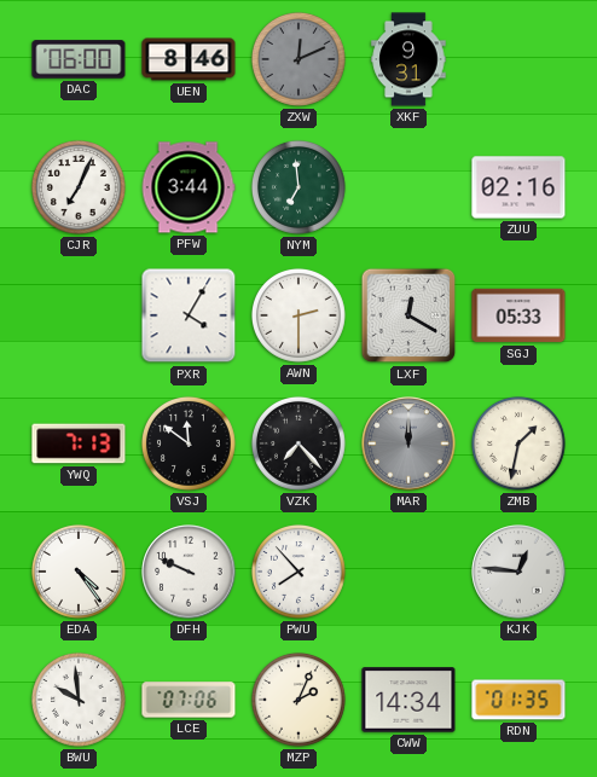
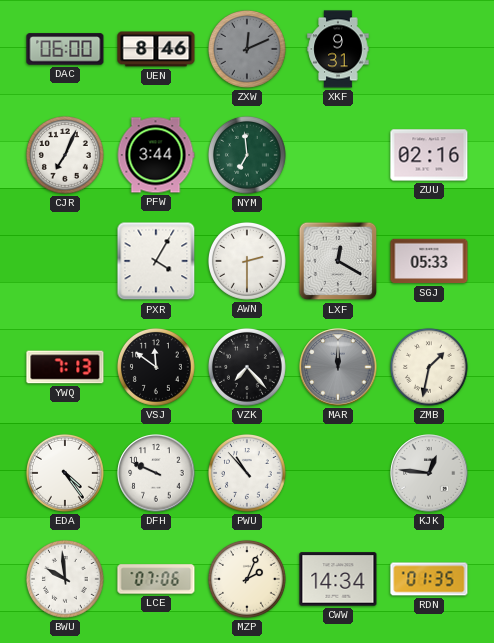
PWU: 7:53 -> 10:53 (247, 473)
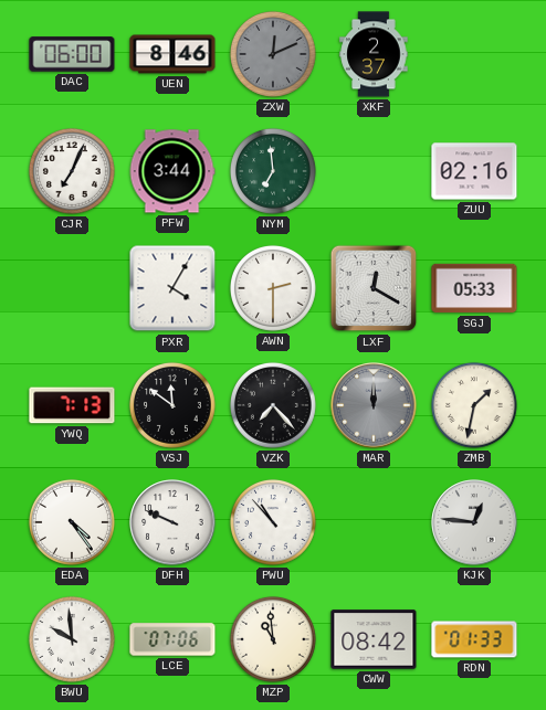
XKF: 9:31 -> 2:37 (374, 54)
MZP: 2:04 -> 10:59 (273, 639)
CWW: 14:34 -> 08:42 (374, 639)
RDN: 01:35 -> 01:33 (474, 639)
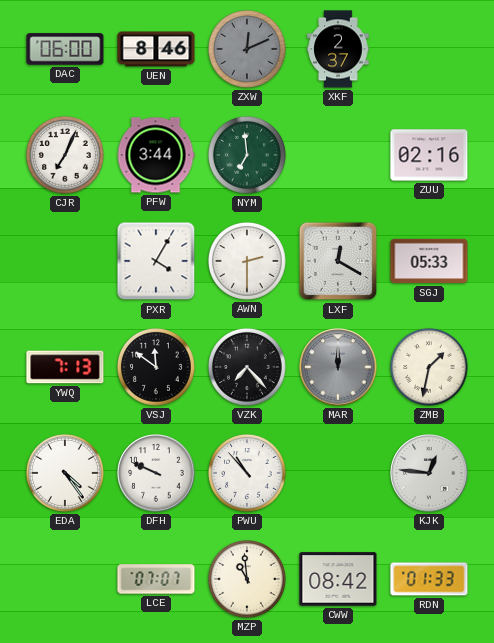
BWU: 9:59 -> none (72, 639)
LCE: 07:06 -> 07:07 (156, 579)
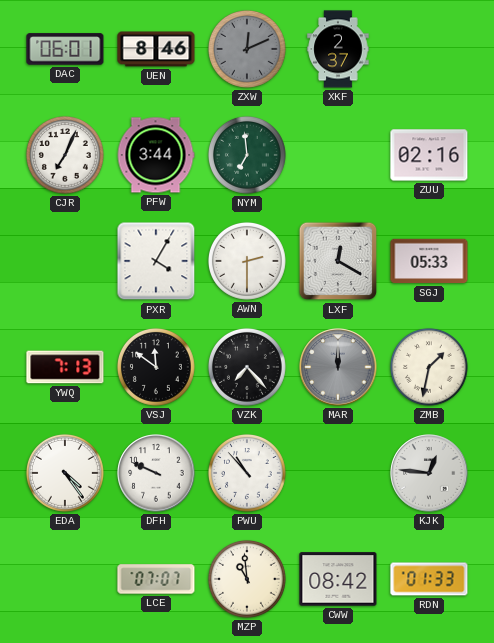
DAC: 06:00 -> 06:01 (65, 49)
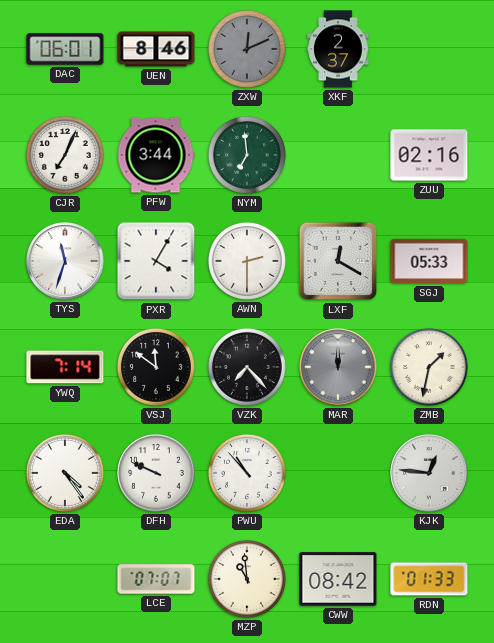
TYS: none -> 11:33 (65, 261)
YWQ: 7:13 -> 7:14 (65, 367)
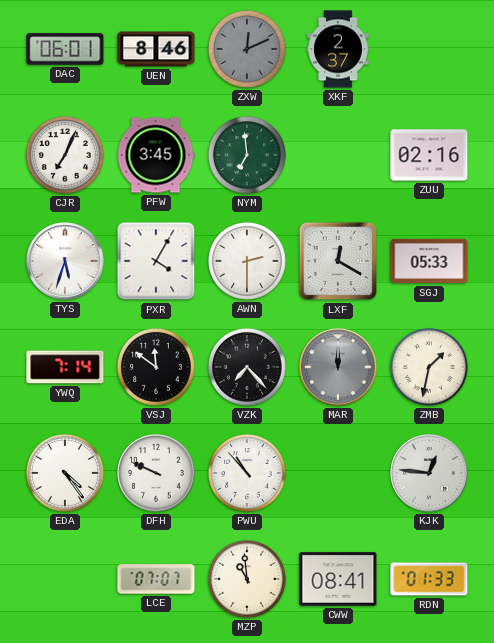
PFW: 3:44 -> 3:45 (156, 155)
TYS: 11:33 -> 5:33 (65, 261)
CWW: 08:42 -> 08:41 (338, 579)
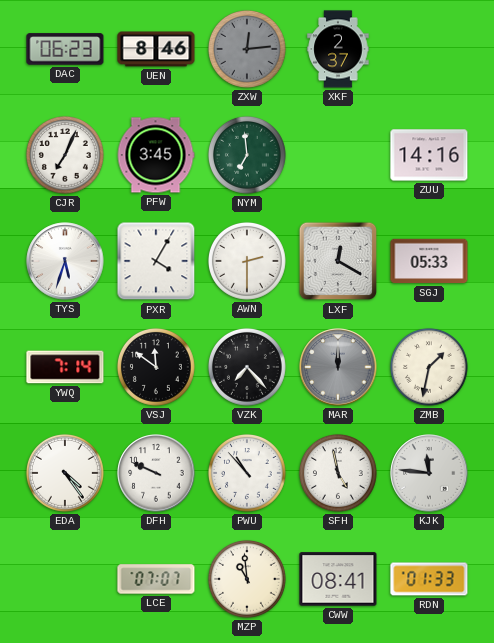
DAC: 06:01 -> 06:23 (65, 49)
ZXW: 12:11 -> 12:14 (247, 49)
ZUU: 02:16 -> 14:16 (429, 155)
SFH: none -> 4:58 (338, 473)
KJK: 12:46 -> 11:46 (429, 473)
